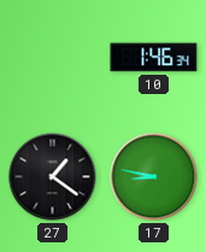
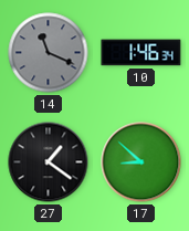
14: none -> 11:19 (49, 53)
17: 8:47 -> 8:52 (141, 162)
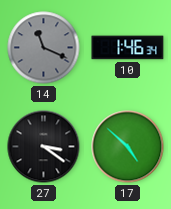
27: 1:21 -> 3:21 (44, 147)
17: 8:52 -> 4:52 (128, 147)
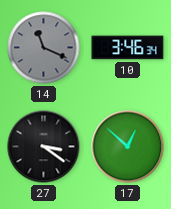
10: 1:46 -> 3:46 (128, 48)
17: 4:52 -> 12:52 (128, 147)
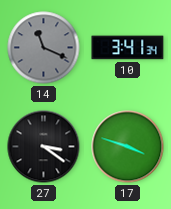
10: 3:46 -> 3:41 (128, 48)
17: 12:52 -> 3:48 (128, 147)
